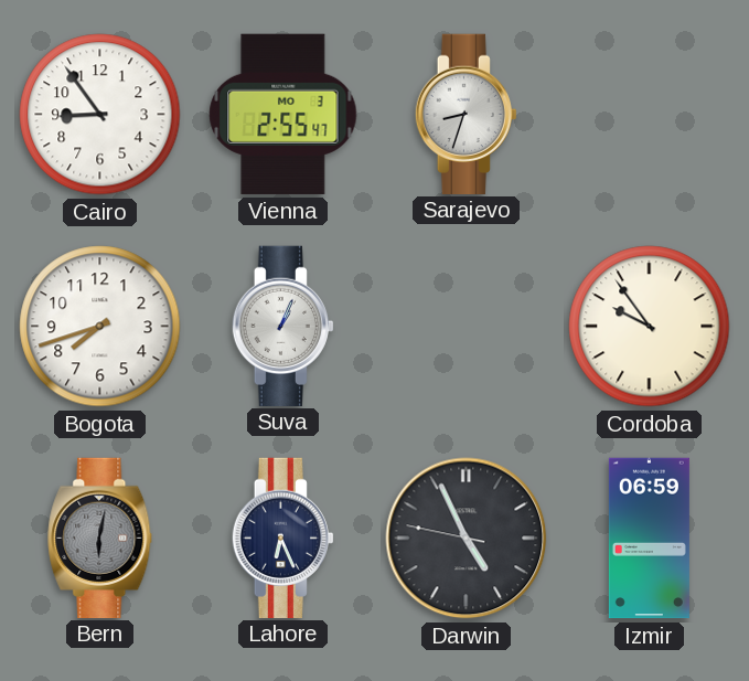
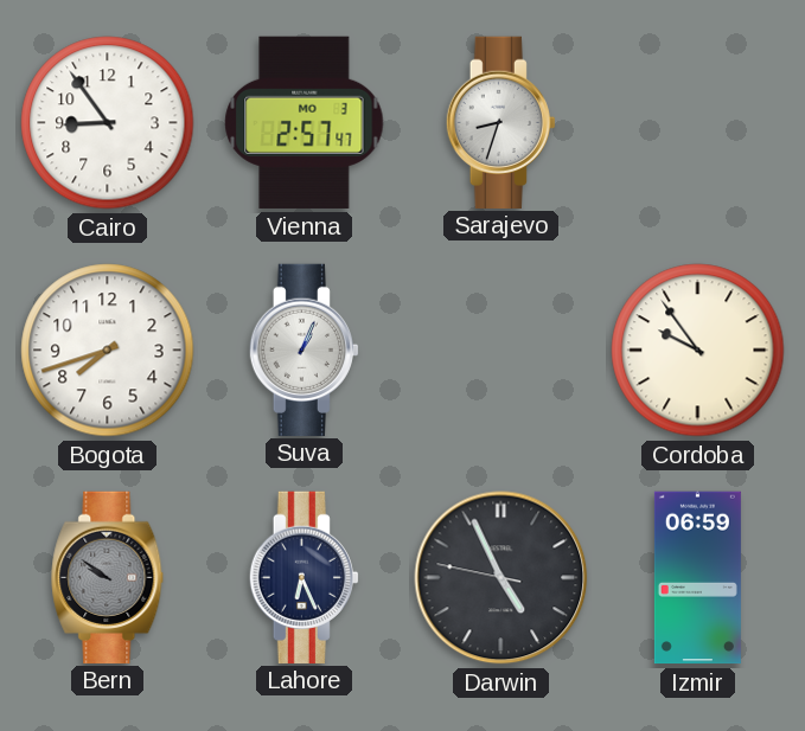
Vienna: 2:55 -> 2:57 (305, 122)
Bern: 6:02 -> 9:51 (108, 577)
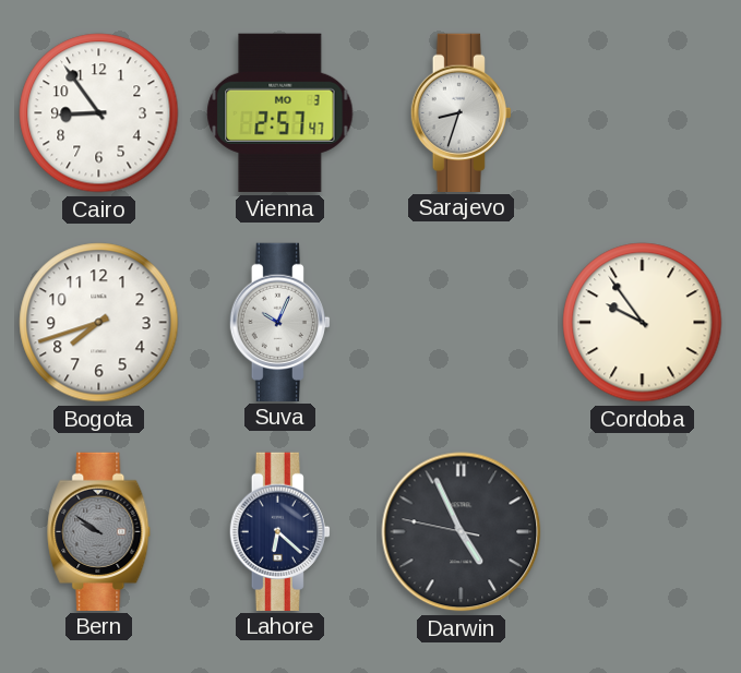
Suva: 1:04 -> 10:04 (279, 322)
Lahore: 6:26 -> 6:22 (279, 531)
Izmir: 06:59 -> none (697, 578)
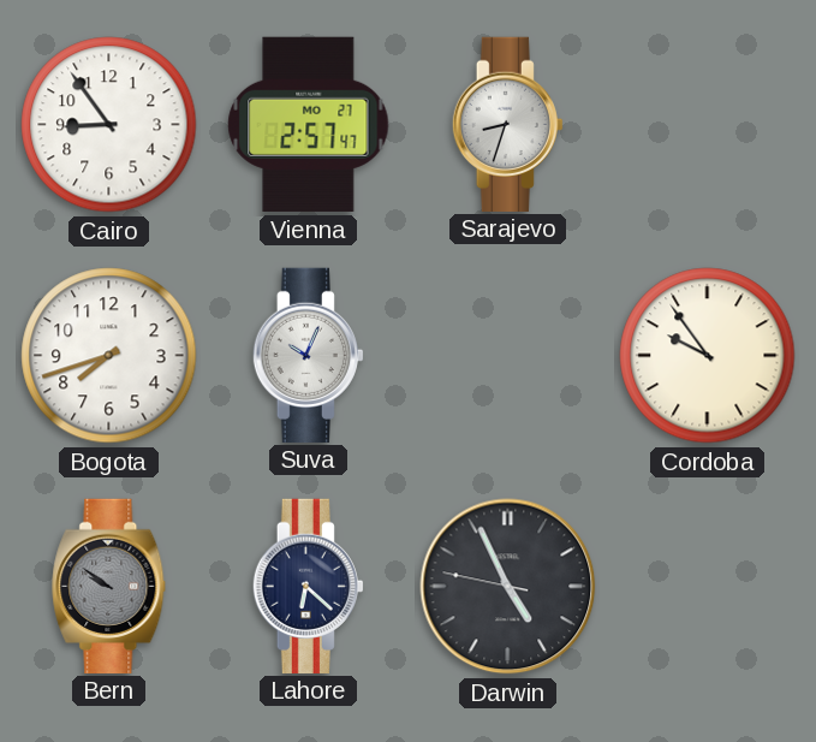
Vienna date: MO 3 -> MO 27 (309, 124)
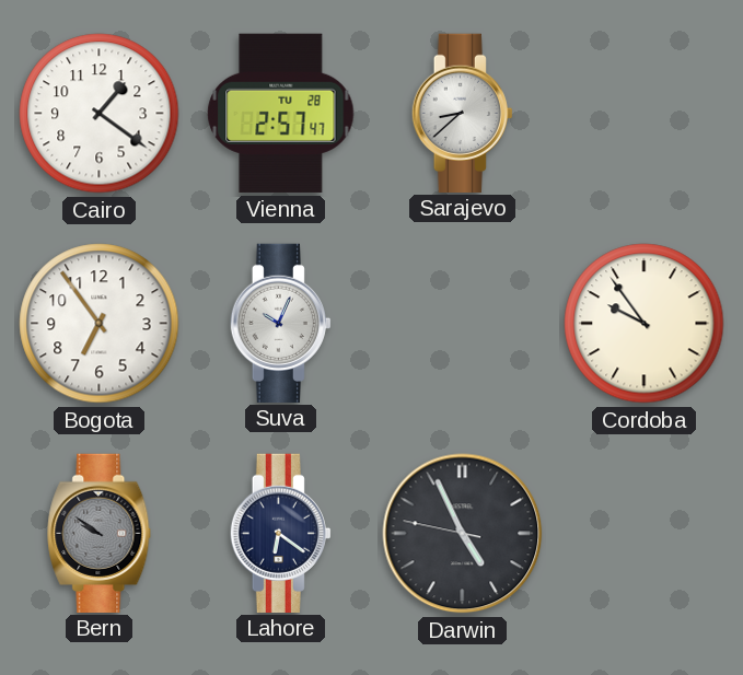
Cairo: 8:54 -> 1:21 (100, 114)
Vienna date: MO 27 -> TU 28 (281, 113)
Sarajevo: 8:33 -> 8:38 (462, 113)
Bogota: 7:42 -> 6:54 (100, 324)
Lahore: 6:22 -> 6:21 (280, 533)
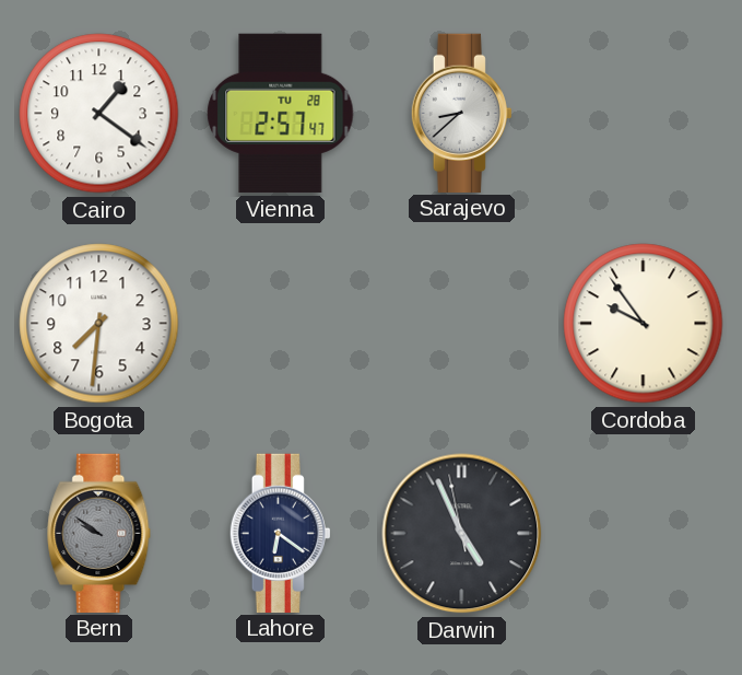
Bogota: 6:54 -> 7:31 (99, 324)
Suva: 10:04 -> none (280, 323)
Darwin: 4:55:47 -> 4:55:58 (462, 534)
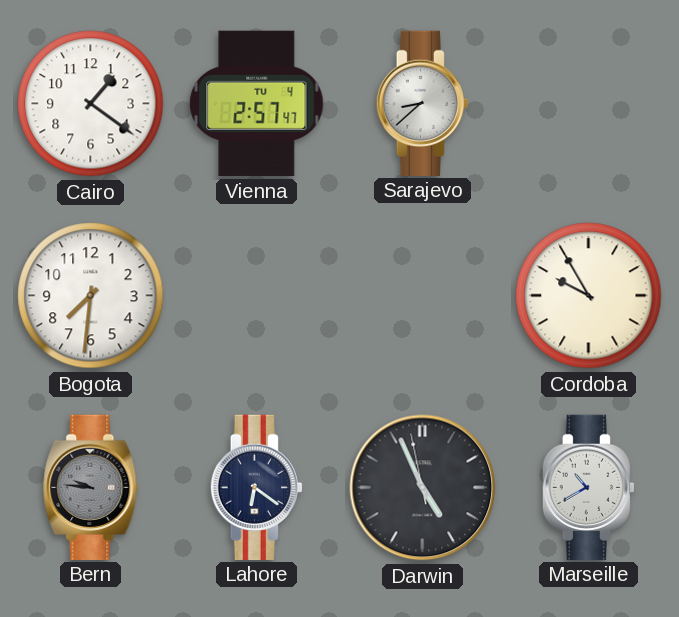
Vienna date: TU 28 -> TU 4 (257, 103)
Cordoba: 9:54 -> 9:55 (589, 296)
Bern: 9:51 -> 9:46 (91, 487)
Marseille: none -> 10:40 (588, 487)
